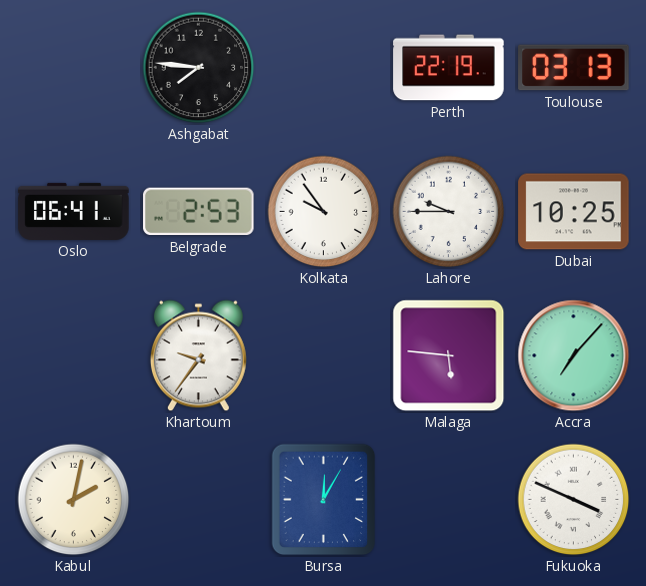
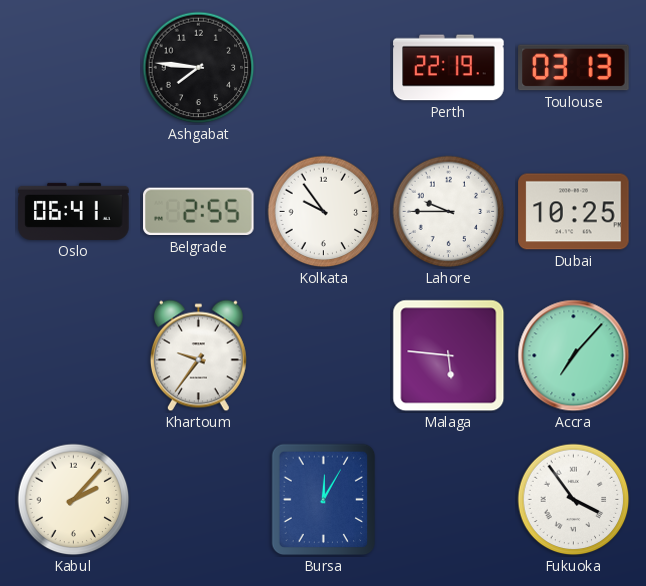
Belgrade: 2:53 -> 2:55 (199, 212)
Kabul: 2:02 -> 2:07 (74, 500)
Fukuoka: 3:49 -> 3:54 (574, 500)
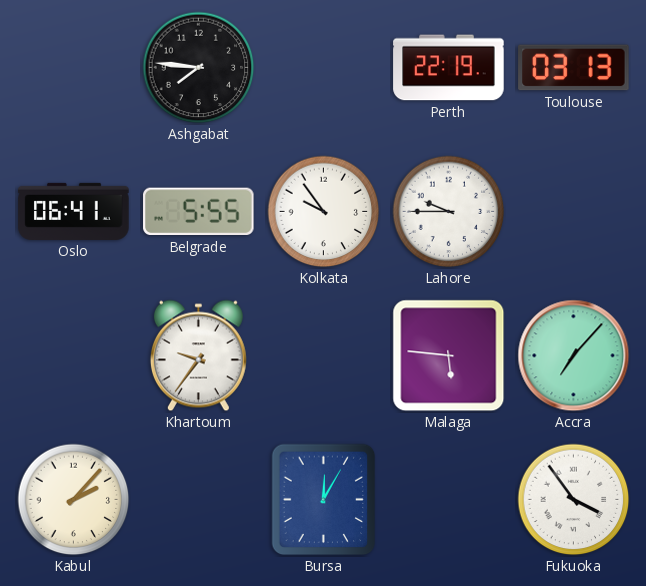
Belgrade: 2:55 -> 5:55 (199, 212)
Dubai: 10:25 -> none (574, 212)
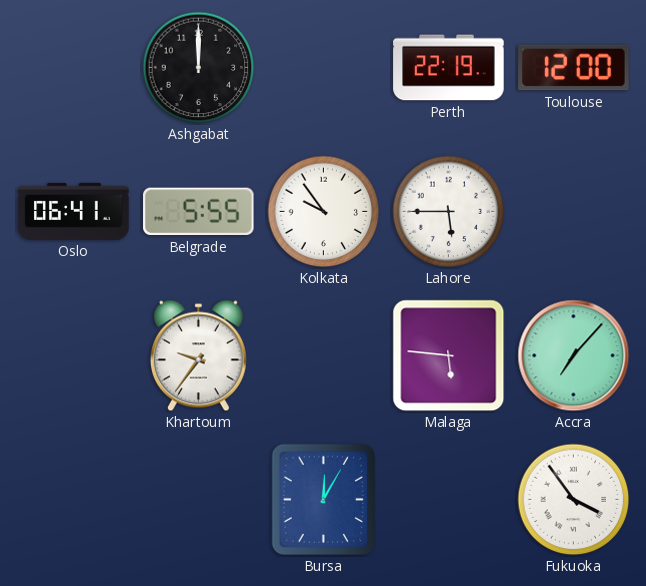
Ashgabat: 7:46 -> 12:00 (199, 68)
Toulouse: 03:13 -> 12:00 (574, 68)
Lahore: 9:45 -> 5:45 (449, 212)
Kabul: 2:07 -> none (74, 500)
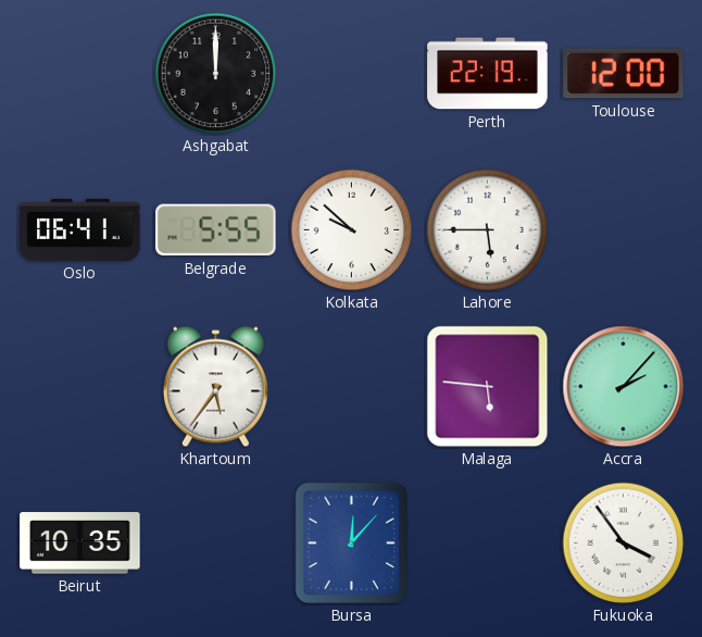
Kolkata: 9:54 -> 9:52 (352, 230)
Khartoum: 9:36 -> 5:36 (215, 387)
Accra: 7:07 -> 2:07 (624, 387)
Beirut: none -> 10:35 (80, 544)
Bursa: 12:05 -> 12:07 (352, 544)
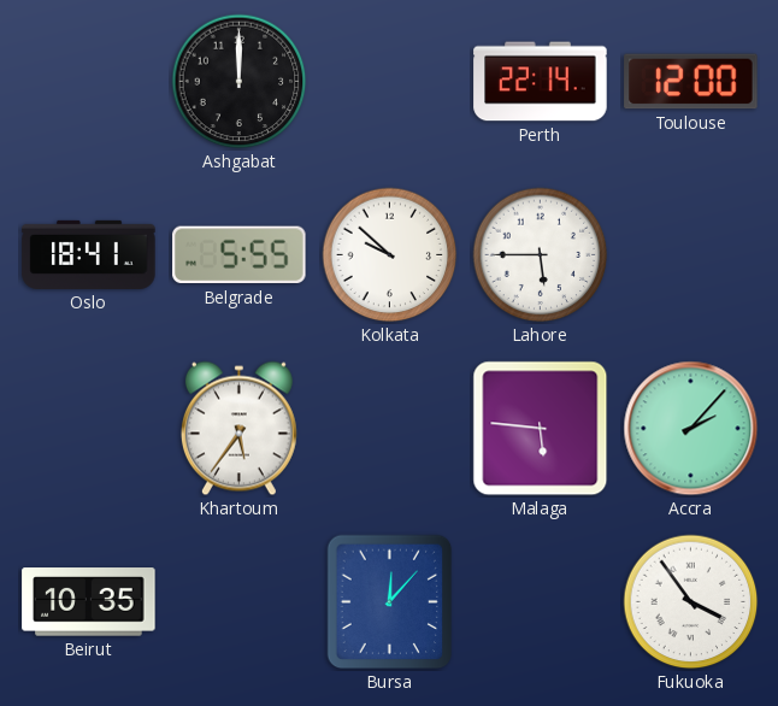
Perth: 22:19 -> 22:14 (541, 82)
Oslo: 06:41 -> 18:41 (89, 254)
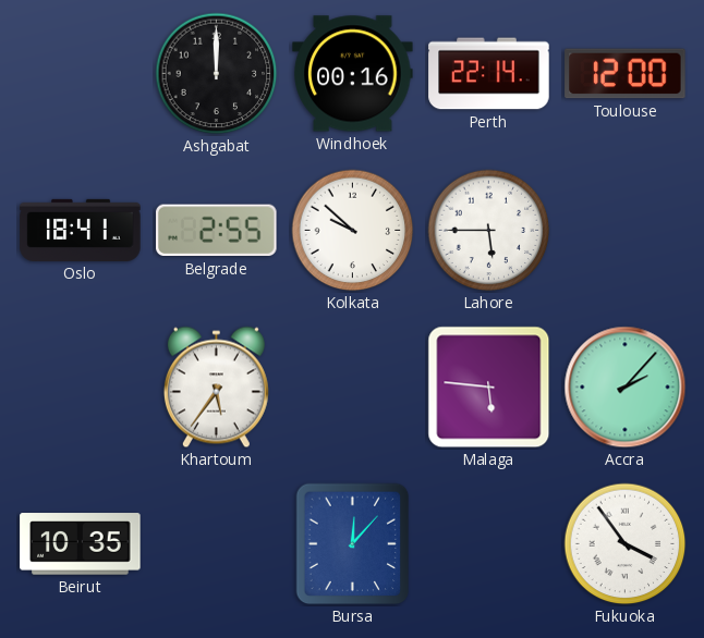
Windhoek: none -> 00:16 (353, 74)
Belgrade: 5:55 -> 2:55 (217, 231)
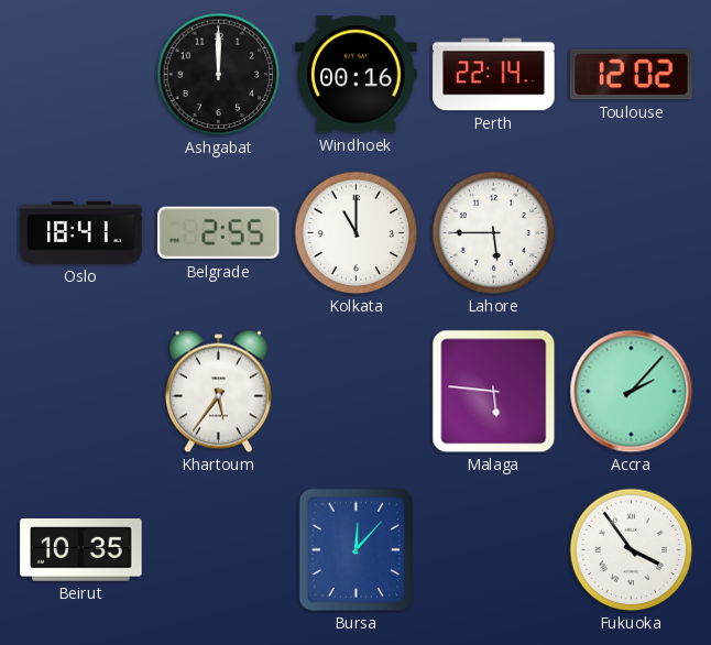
Toulouse: 12:00 -> 12:02 (632, 75)
Kolkata: 9:52 -> 11:00 (357, 233)
